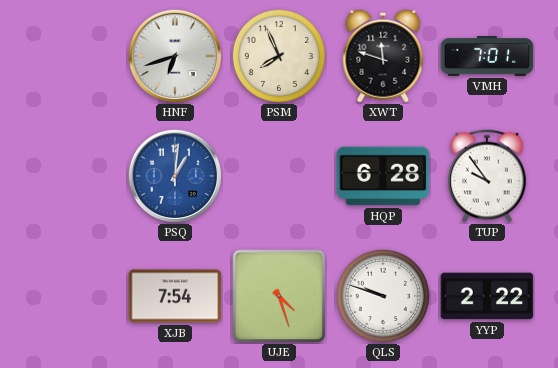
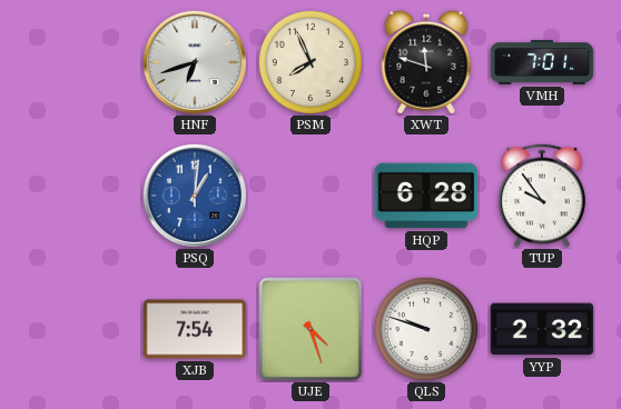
YYP: 2:22 -> 2:32 (542, 329)
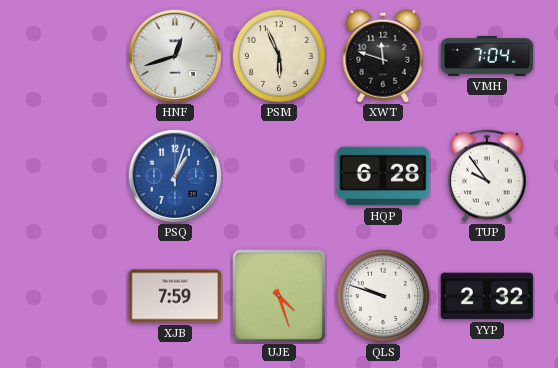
HNF: 6:42 -> 12:42 (174, 55)
PSM: 7:56 -> 5:56 (279, 56)
VMH: 7:01 -> 7:04 (487, 56)
PSQ: 1:01 -> 1:03 (174, 175)
XJB: 7:54 -> 7:59 (175, 296)
